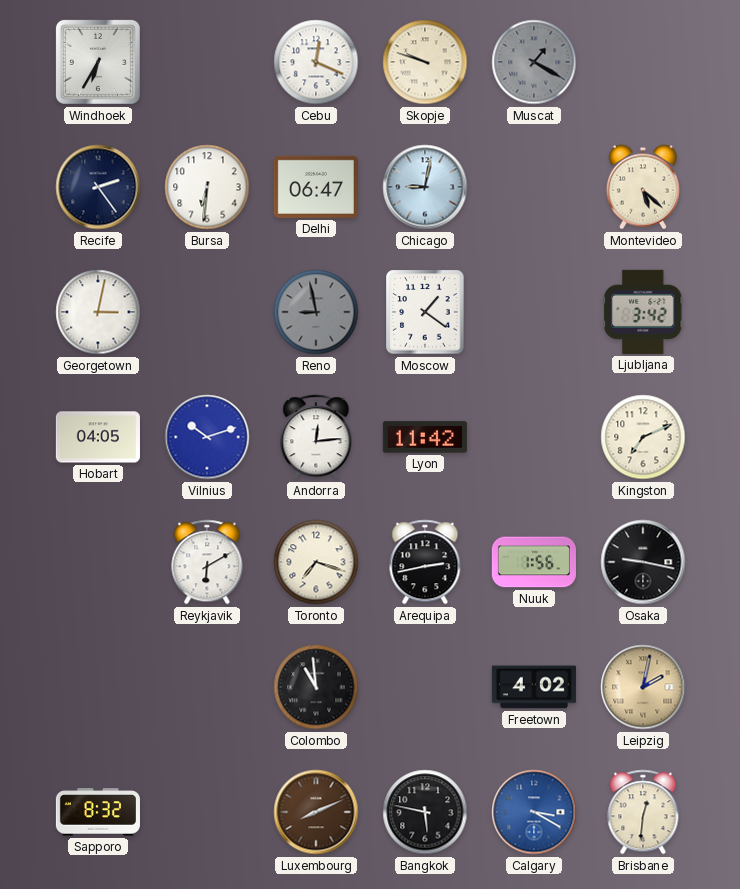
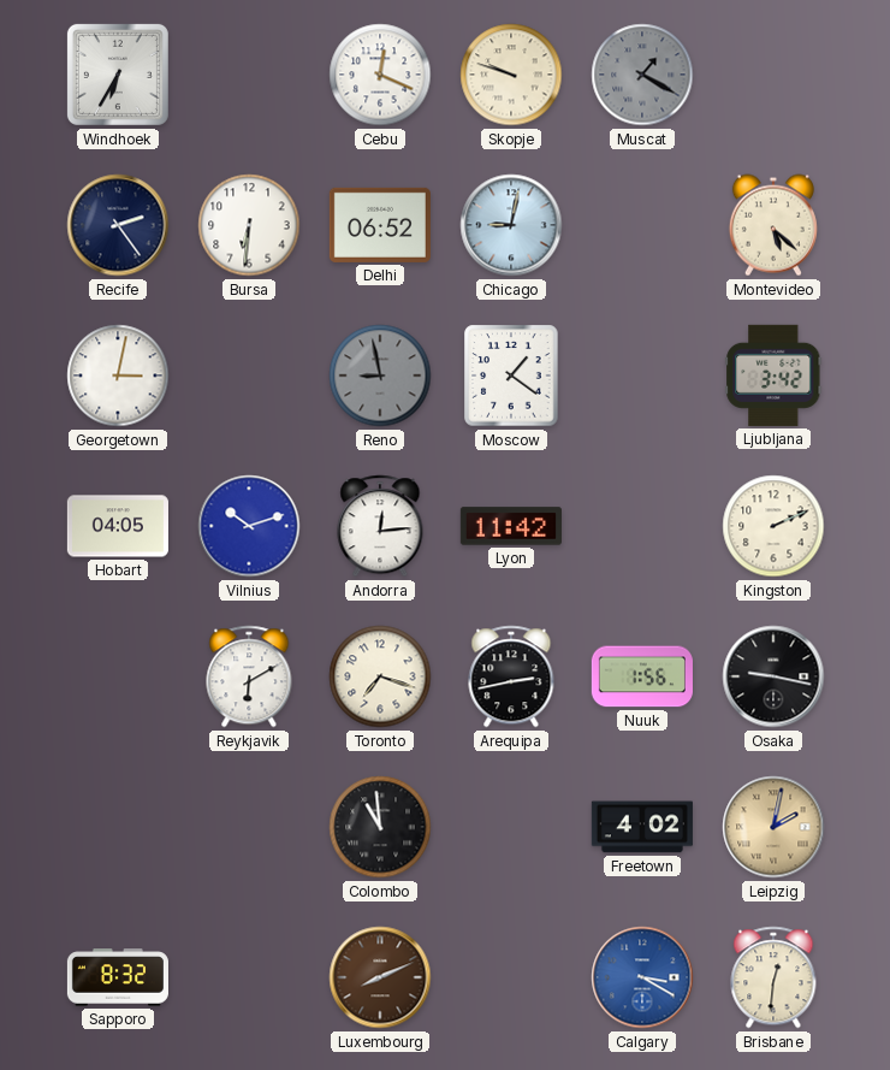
Delhi: 06:47 -> 06:52 (380, 225)
Kingston: 7:11 -> 2:11 (773, 526)
Bangkok: 5:47 -> none (425, 812)
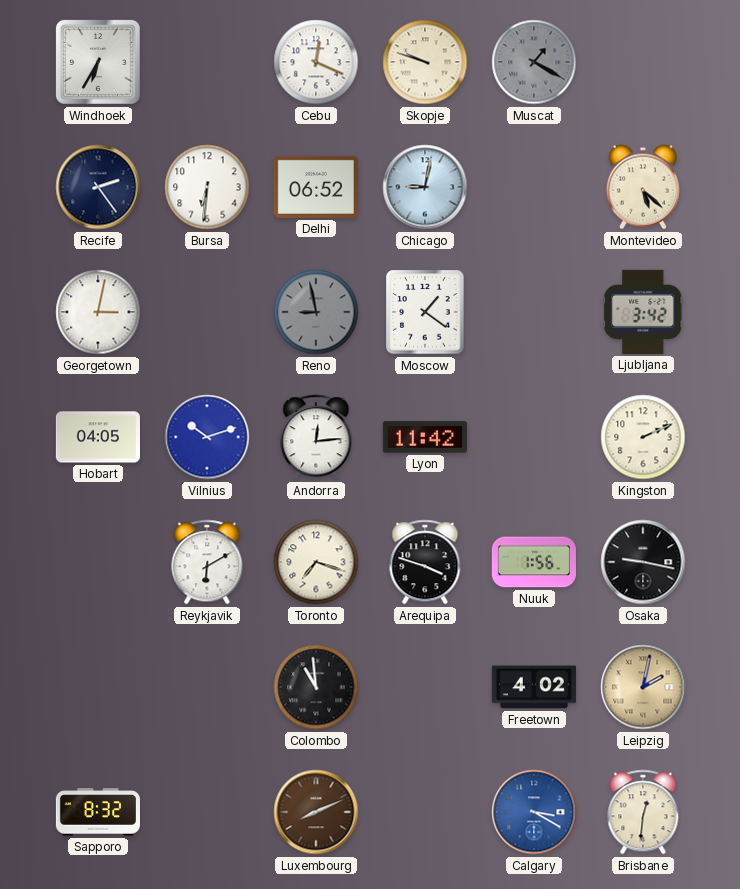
Arequipa: 2:43 -> 3:48 (425, 562)
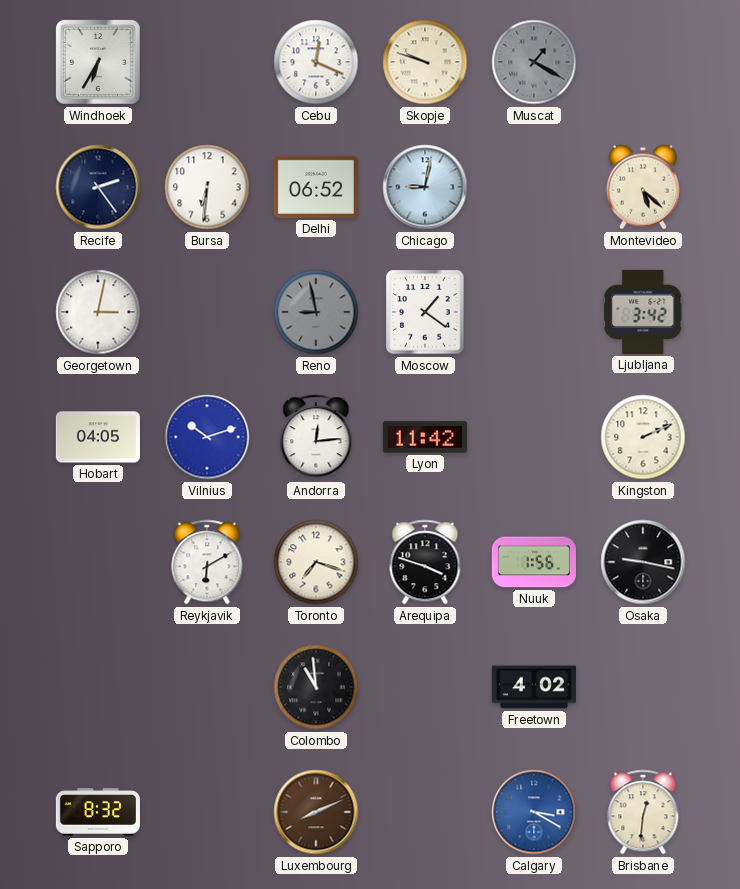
Leipzig: 2:02 -> none (643, 687)
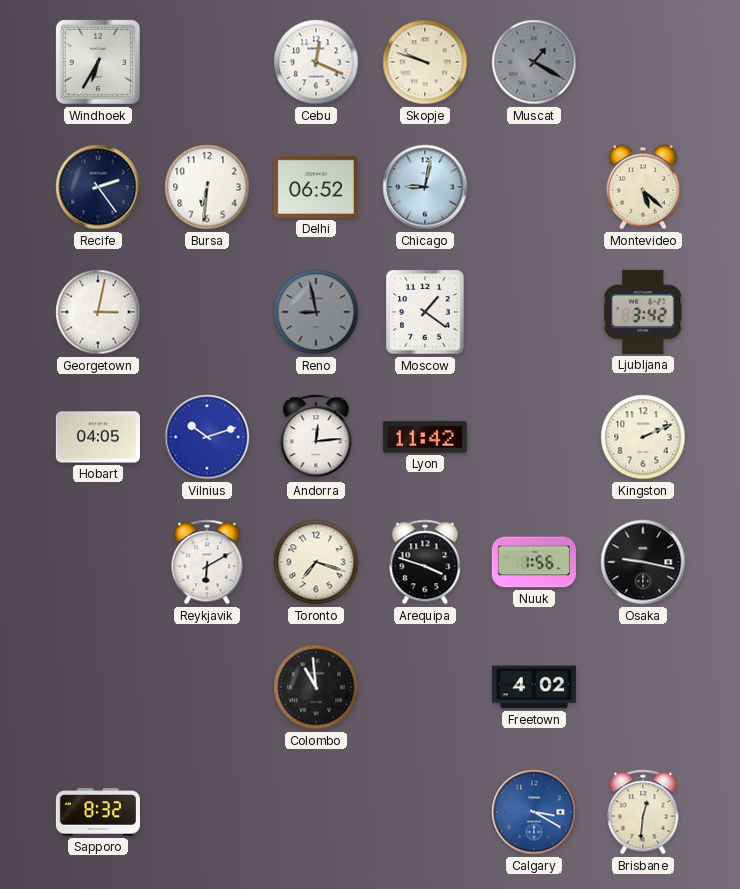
Luxembourg: 8:11 -> none (316, 812)
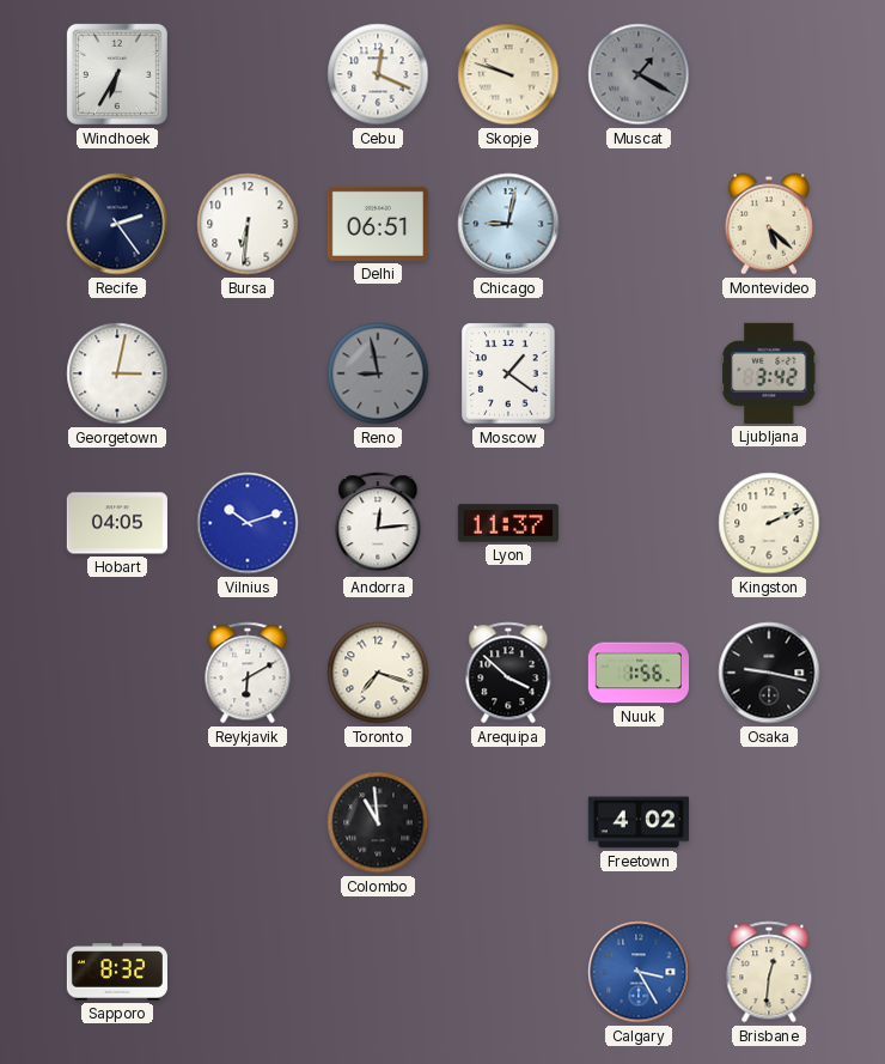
Delhi: 06:52 -> 06:51 (378, 224)
Lyon: 11:42 -> 11:37 (508, 523)
Arequipa: 3:48 -> 3:52 (508, 673)
Calgary: 3:20 -> 3:25 (639, 972)
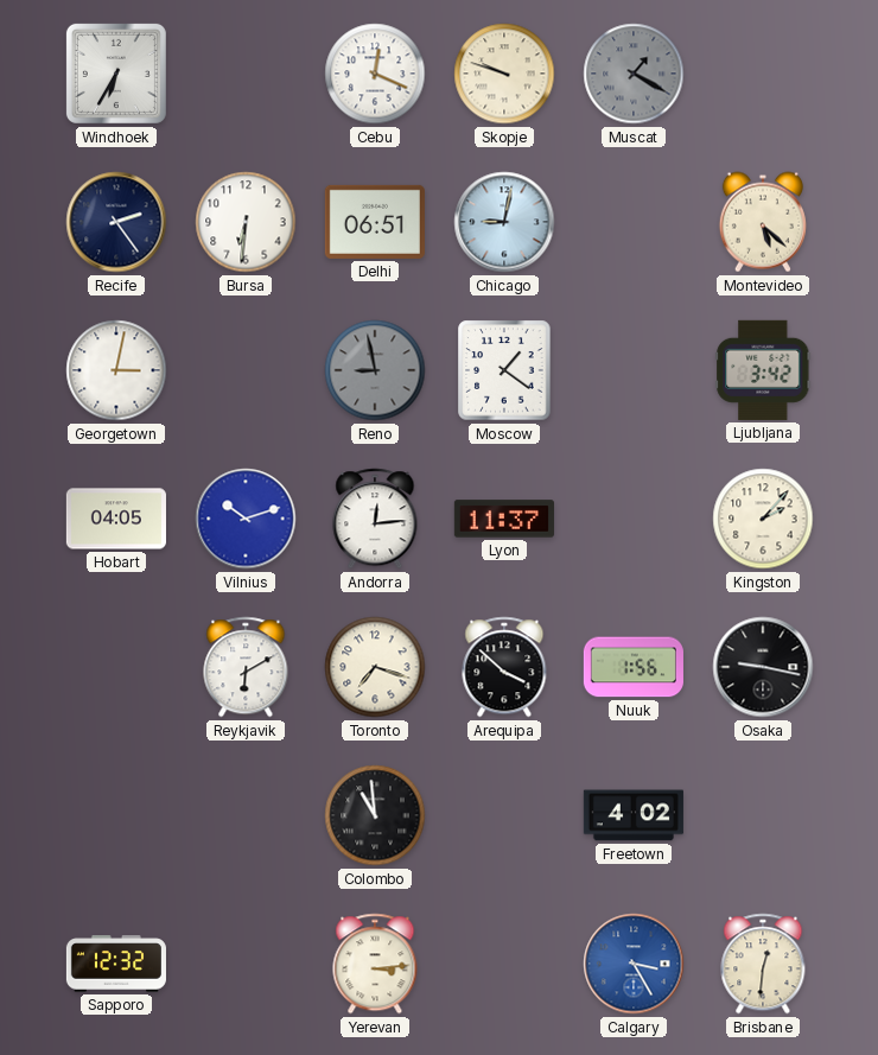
Kingston: 2:11 -> 2:07 (763, 519)
Sapporo: 8:32 -> 12:32 (116, 964)
Yerevan: none -> 3:14 (375, 964)
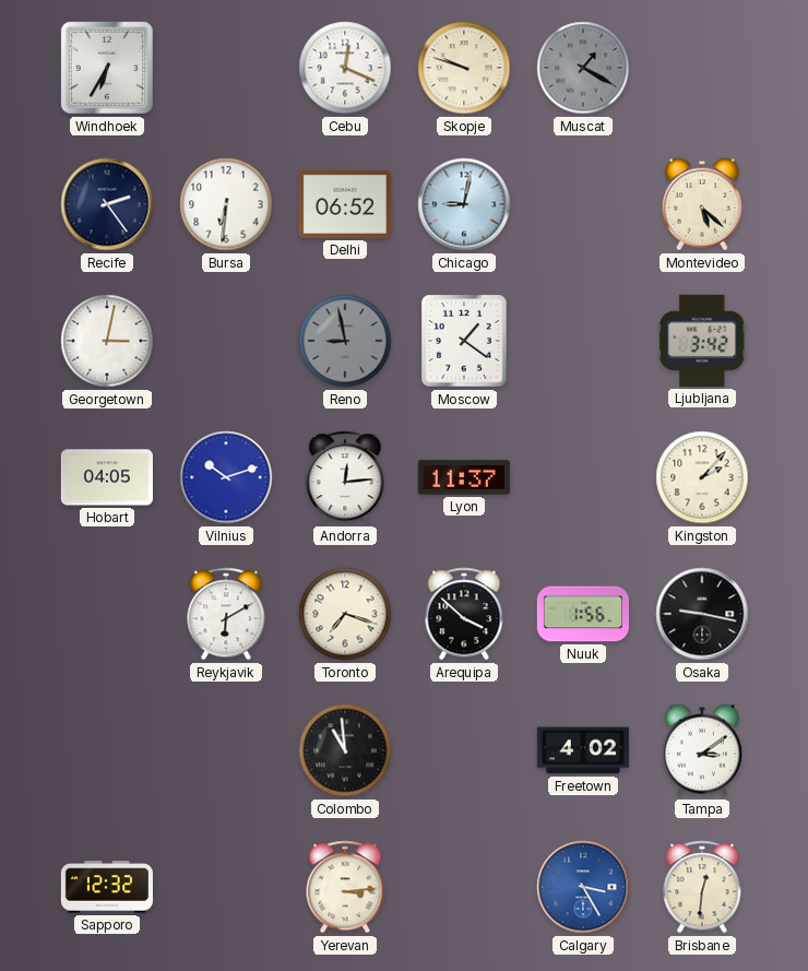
Delhi: 06:51 -> 06:52 (345, 204)
Tampa: none -> 3:09 (702, 750)
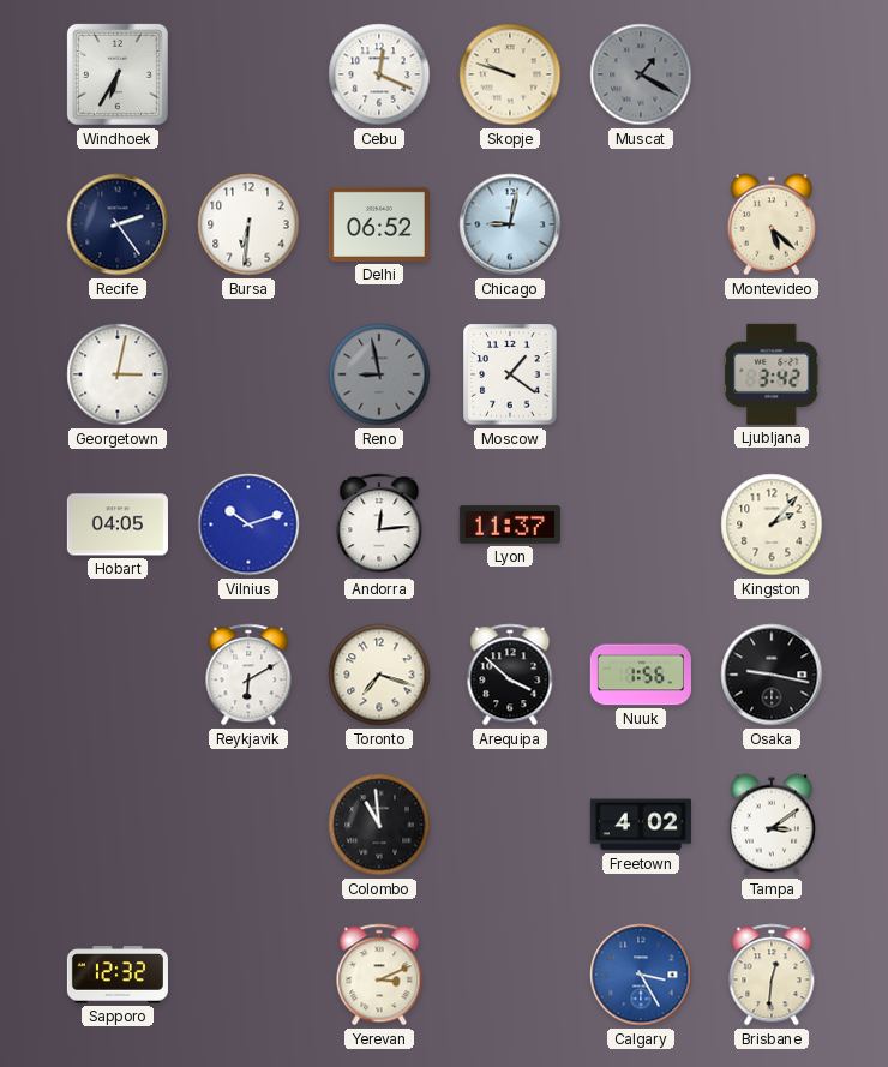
Yerevan: 3:14 -> 3:11 (379, 975)
